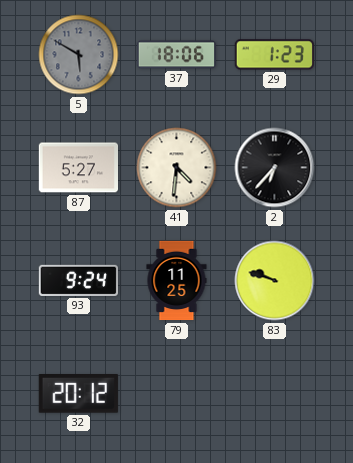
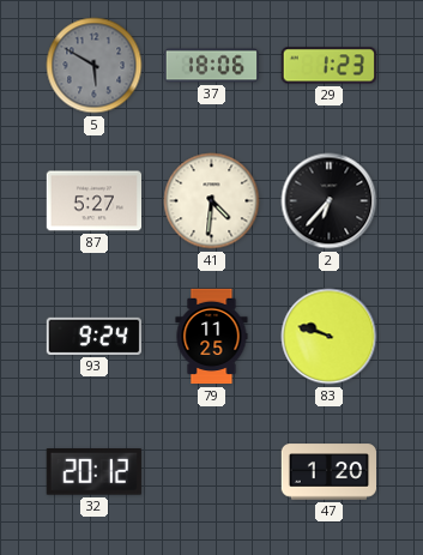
47: none -> 1:20 (328, 472)
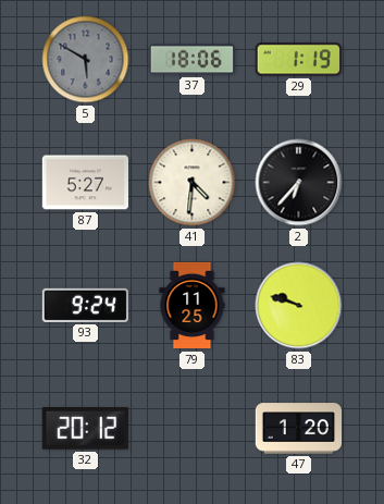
29: 1:23 -> 1:19 (298, 60)
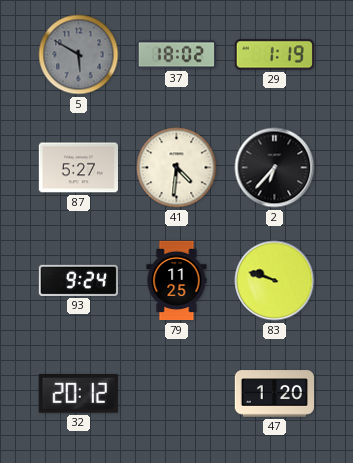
37: 18:06 -> 18:02 (176, 55)
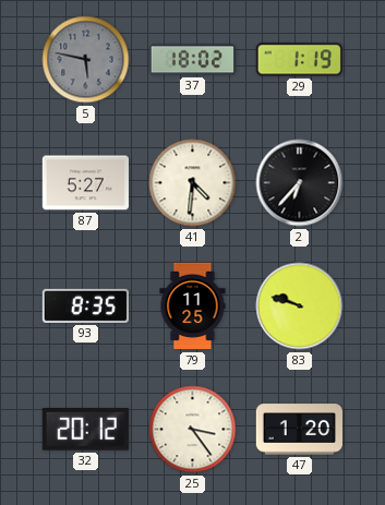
5: 5:50 -> 5:47 (86, 60)
93: 9:24 -> 8:35 (85, 305)
25: none -> 3:24 (193, 430)
